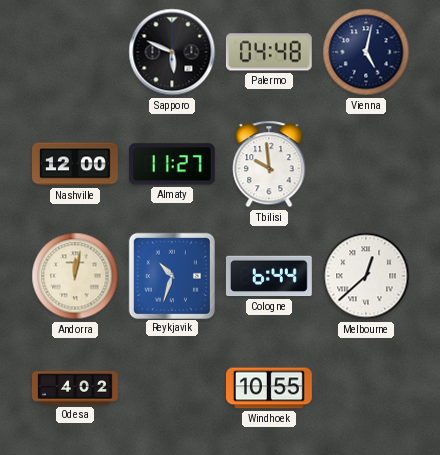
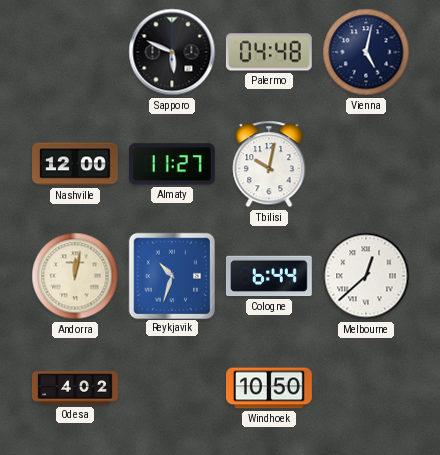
Tbilisi: 9:59 -> 10:02 (269, 164)
Windhoek: 10:55 -> 10:50 (270, 388)
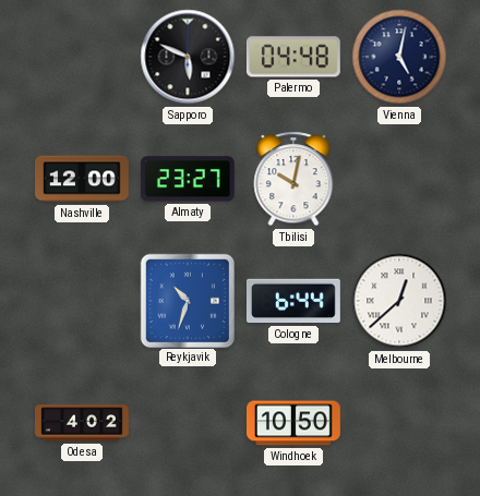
Almaty: 11:27 -> 23:27 (188, 179)
Andorra: 12:02 -> none (75, 276)
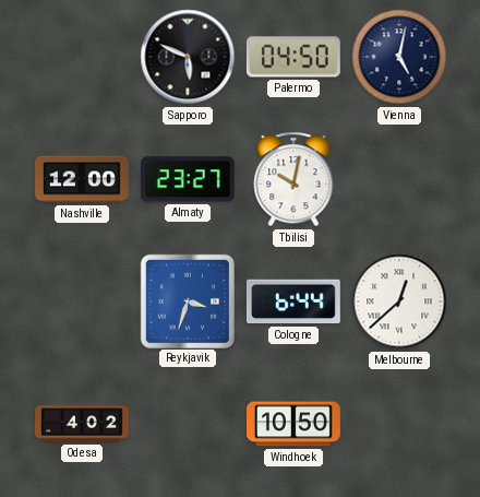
Palermo: 04:48 -> 04:50 (293, 57)
Reykjavik: 10:33 -> 3:33 (187, 300)
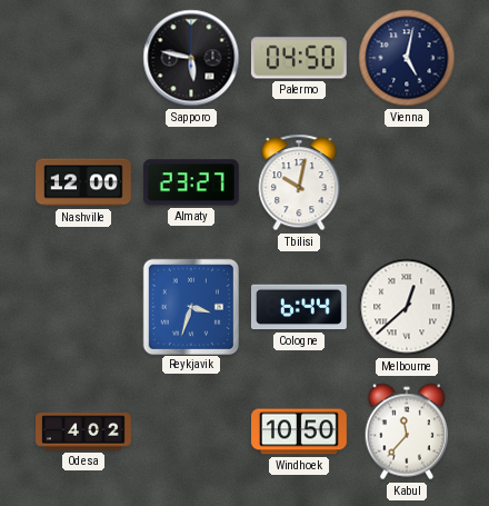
Sapporo: 5:49 -> 5:47 (191, 58)
Kabul: none -> 11:37 (407, 431)
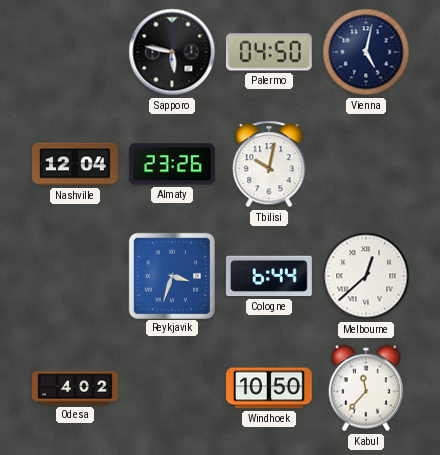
Nashville: 12:00 -> 12:04 (76, 164)
Almaty: 23:27 -> 23:26 (172, 164)
